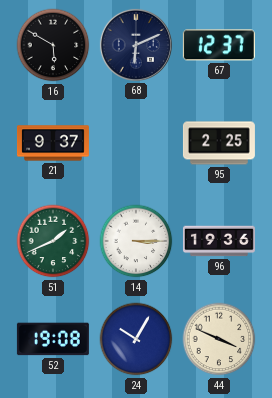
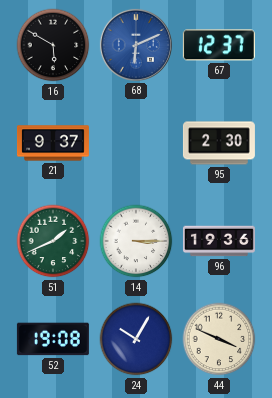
68 dial: navy -> blue (136, 45)
95: 2:25 -> 2:30 (219, 143)
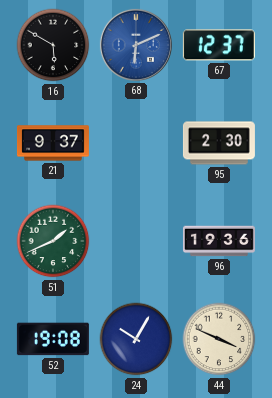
14: 3:15 -> none (136, 241)
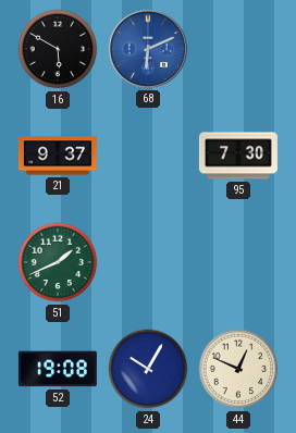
67: 12:37 -> none (219, 45)
95: 2:30 -> 7:30 (238, 156)
96: 19:36 -> none (219, 241)
44: 3:49 -> 12:49 (238, 369)
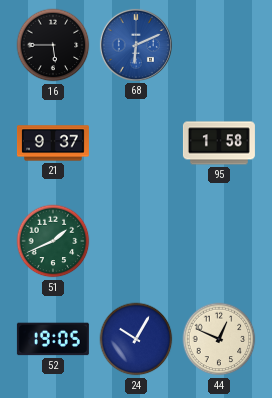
16: 5:50 -> 5:45 (53, 45)
95: 7:30 -> 1:58 (219, 143)
52: 19:08 -> 19:05 (53, 339)
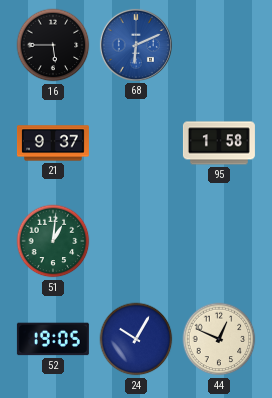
51: 1:41 -> 1:01 (53, 241)
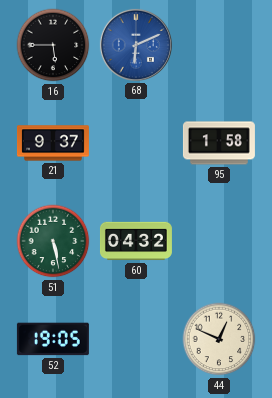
51: 1:01 -> 5:28 (53, 241)
60: none -> 04:32 (136, 241)
24: 10:05 -> none (136, 339)
